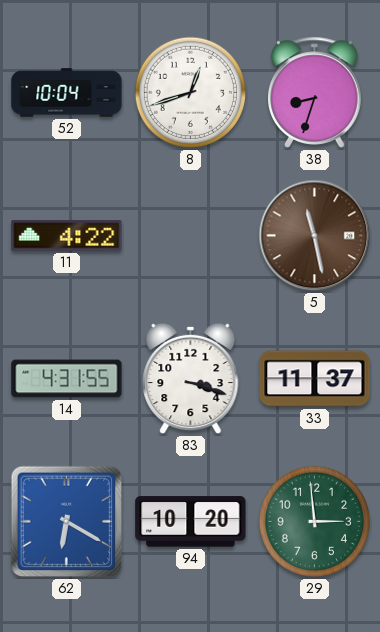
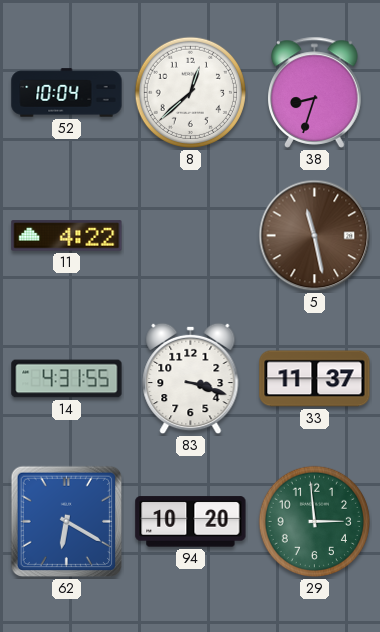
8: 12:42 -> 12:38 (190, 92)
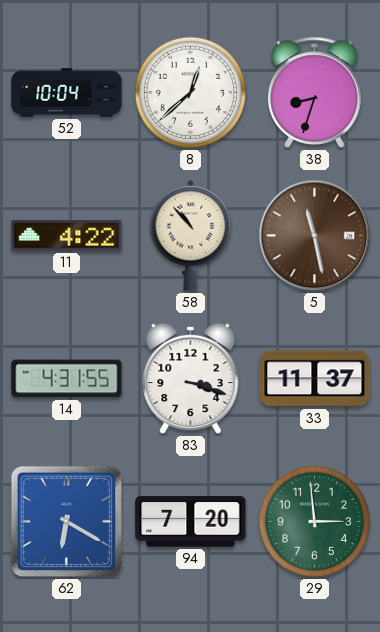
58: none -> 10:53 (191, 235)
94: 10:20 -> 7:20 (191, 522)
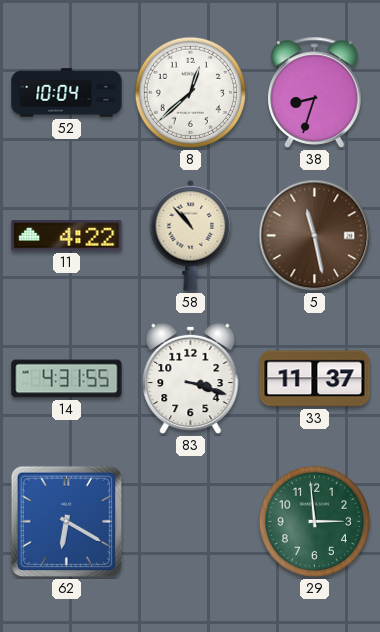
94: 7:20 -> none (191, 522)
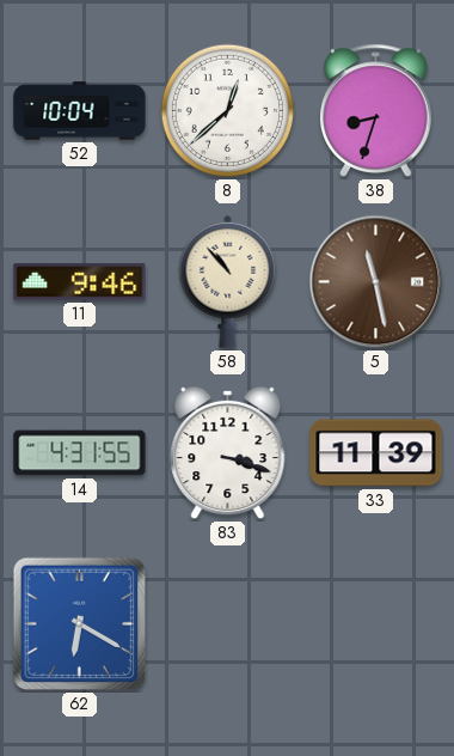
11: 4:22 -> 9:46 (80, 282)
33: 11:37 -> 11:39 (376, 453)
29: 2:59 -> none (314, 521)
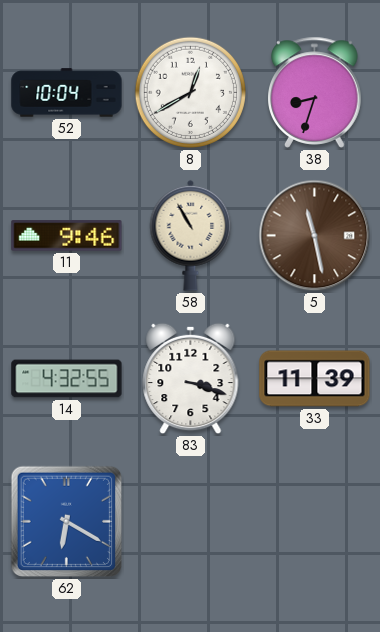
8: 12:38 -> 12:40 (190, 92)
58: 10:53 -> 10:55 (191, 235)
14: 4:31 -> 4:32 (67, 379)
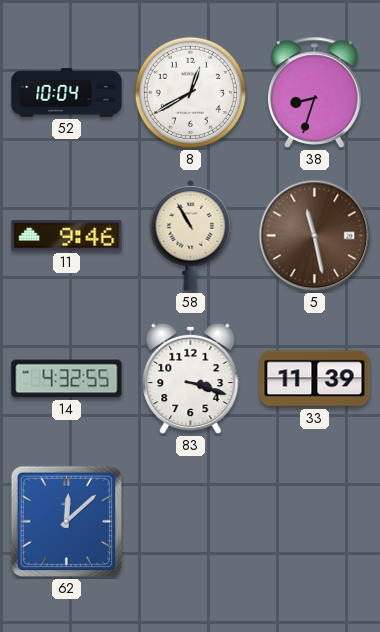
62: 6:20 -> 12:08 (67, 522)
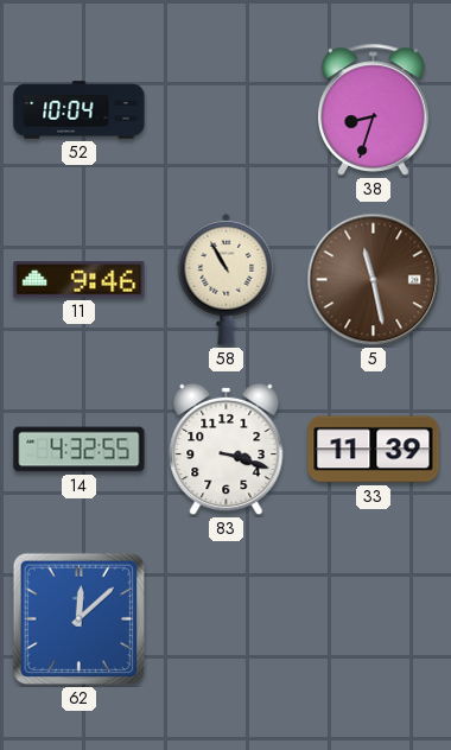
8: 12:40 -> none (190, 92)
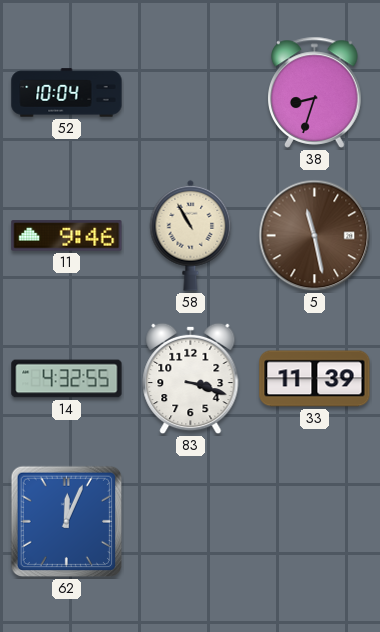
62: 12:08 -> 12:04 (67, 522)
